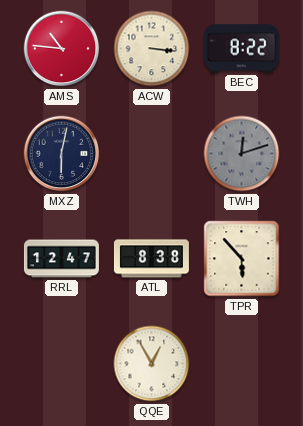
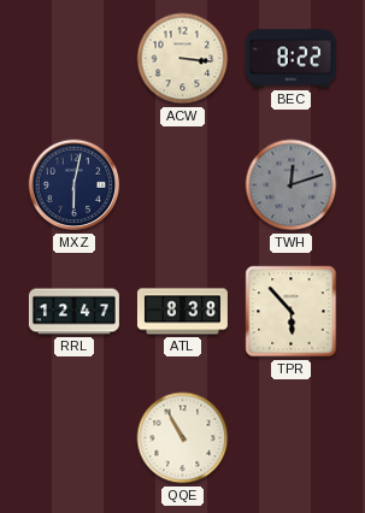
AMS: 10:46 -> none (62, 49)
QQE: 12:55 -> 10:55 (183, 438)
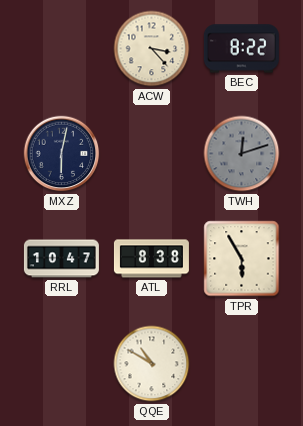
ACW: 3:16 -> 3:23 (152, 49)
RRL: 12:47 -> 10:47 (61, 259)
TPR: 5:53 -> 5:55 (242, 259)
QQE: 10:55 -> 10:50 (152, 364)
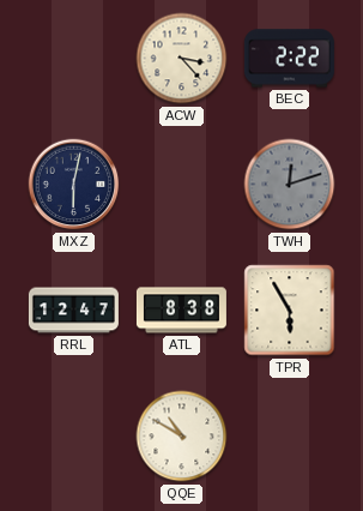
BEC: 8:22 -> 2:22 (289, 59)
RRL: 10:47 -> 12:47 (73, 311)
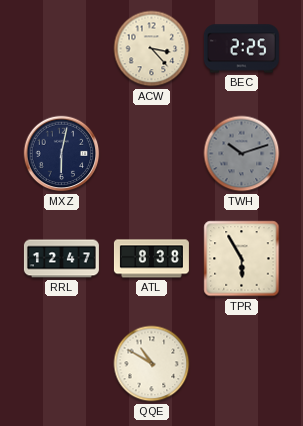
BEC: 2:22 -> 2:25 (241, 49)
TWH: 12:12 -> 10:12 (242, 154)
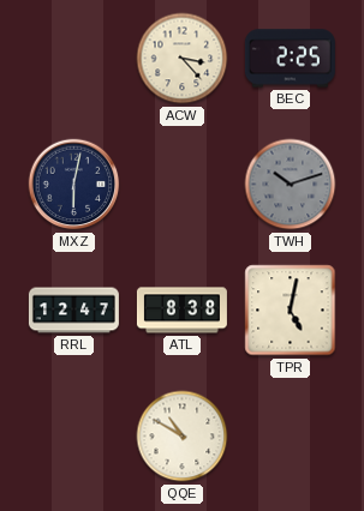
TPR: 5:55 -> 5:02 (291, 311)
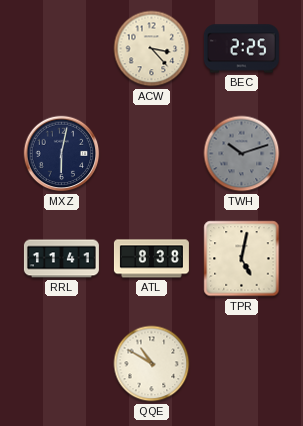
RRL: 12:47 -> 11:41 (61, 259)
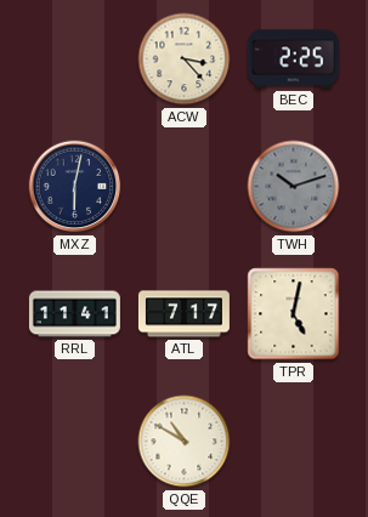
ATL: 8:38 -> 7:17 (183, 314)
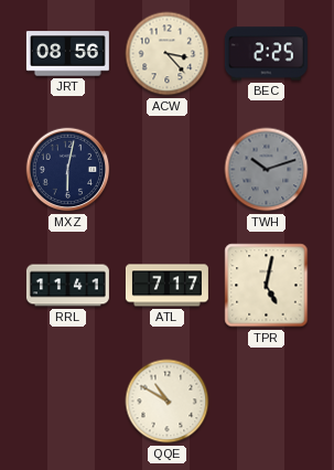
JRT: none -> 08:56 (67, 54)
